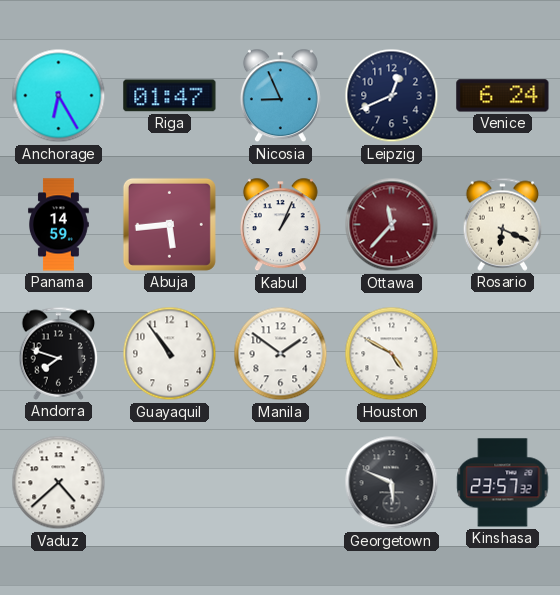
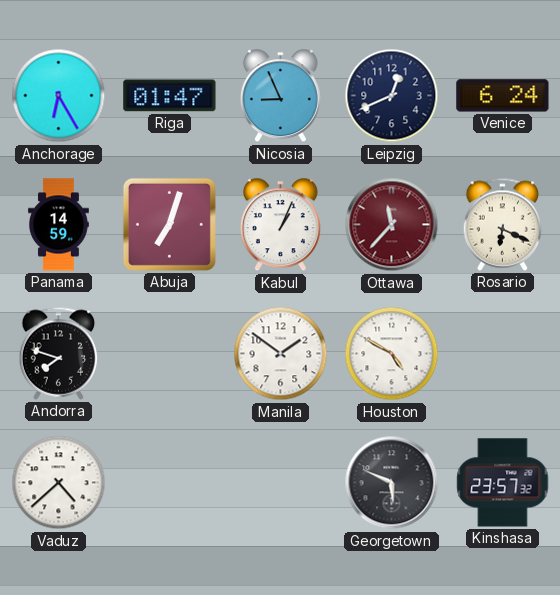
Abuja: 5:44 -> 7:03 (169, 224)
Guayaquil: 10:54 -> none (170, 354)
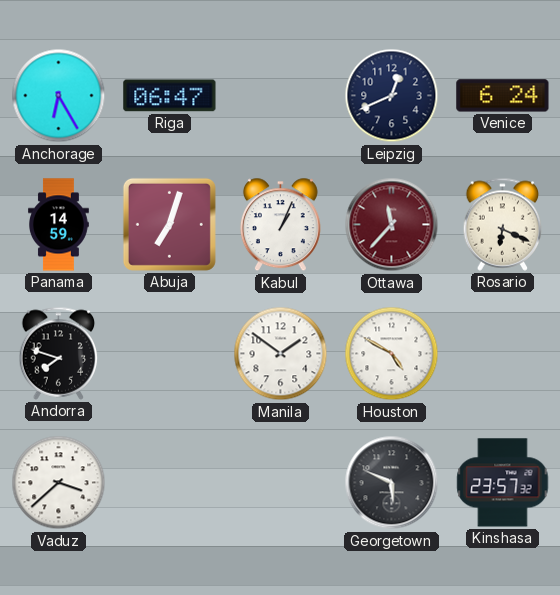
Riga: 01:47 -> 06:47 (170, 96)
Nicosia: 8:56 -> none (280, 96)
Vaduz: 4:38 -> 3:38 (59, 483)
